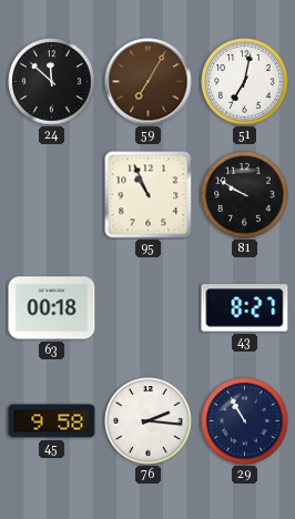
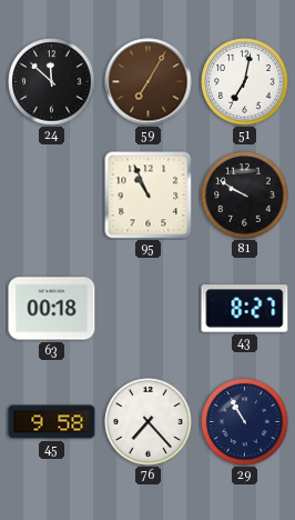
76: 2:16 -> 7:23 (149, 422)
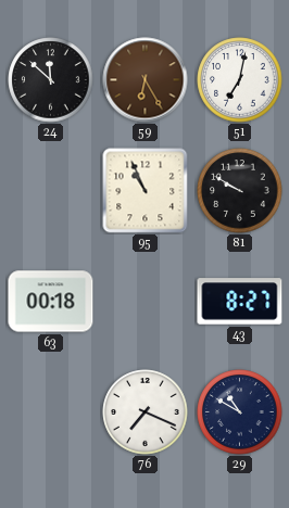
59: 7:05 -> 6:25 (146, 80)
45: 9:58 -> none (52, 422)
76: 7:23 -> 7:19 (146, 412)
29: 10:55 -> 10:50 (240, 412)
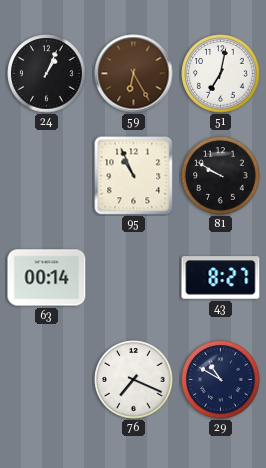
24: 11:52 -> 1:04 (47, 74)
63: 00:18 -> 00:14 (47, 278)
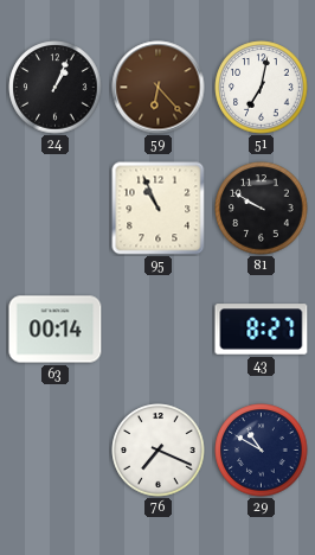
59: 6:25 -> 6:23 (159, 88)
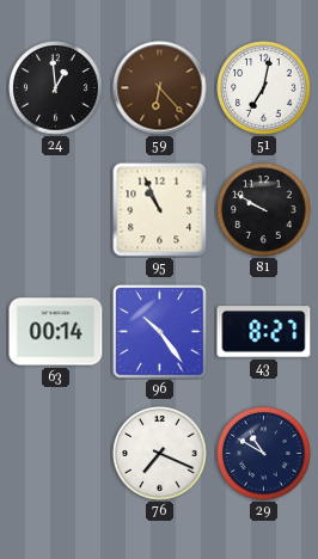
24: 1:04 -> 12:59 (56, 88)
96: none -> 10:24 (160, 332)
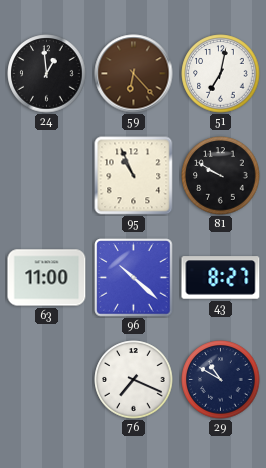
63: 00:14 -> 11:00 (47, 278)
96: 10:24 -> 10:22 (134, 278)
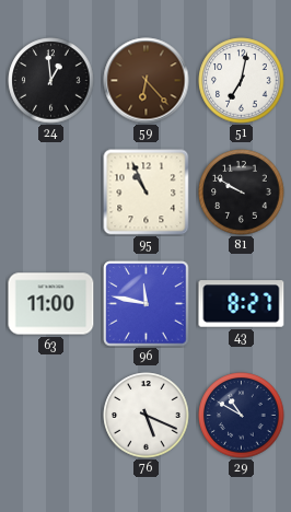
96: 10:22 -> 11:47 (147, 304)
76: 7:19 -> 5:19 (147, 416)
